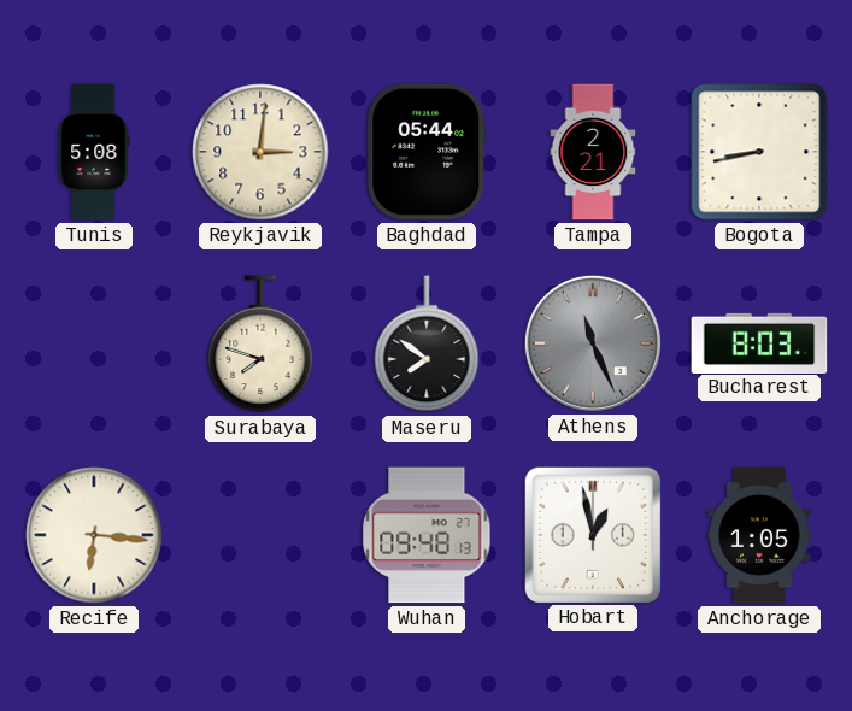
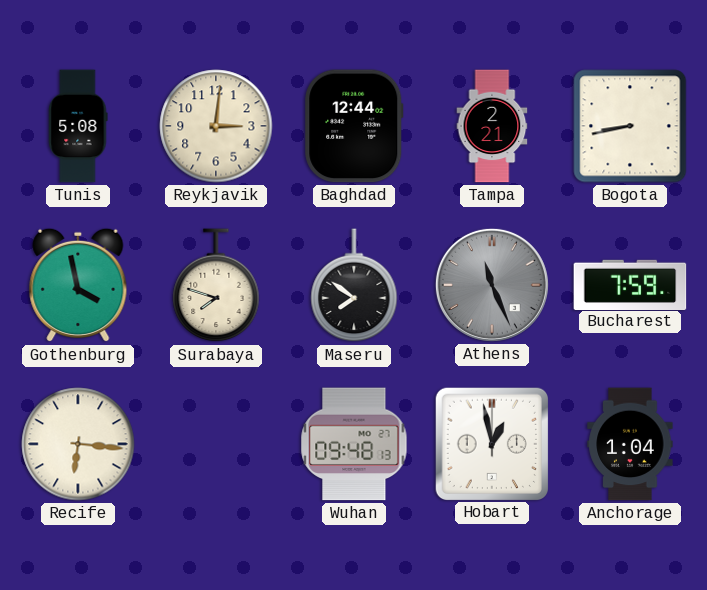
Baghdad: 05:44 -> 12:44 (354, 126)
Gothenburg: none -> 3:58 (78, 285)
Bucharest: 8:03 -> 7:59 (630, 284)
Anchorage: 1:05 -> 1:04 (630, 444)
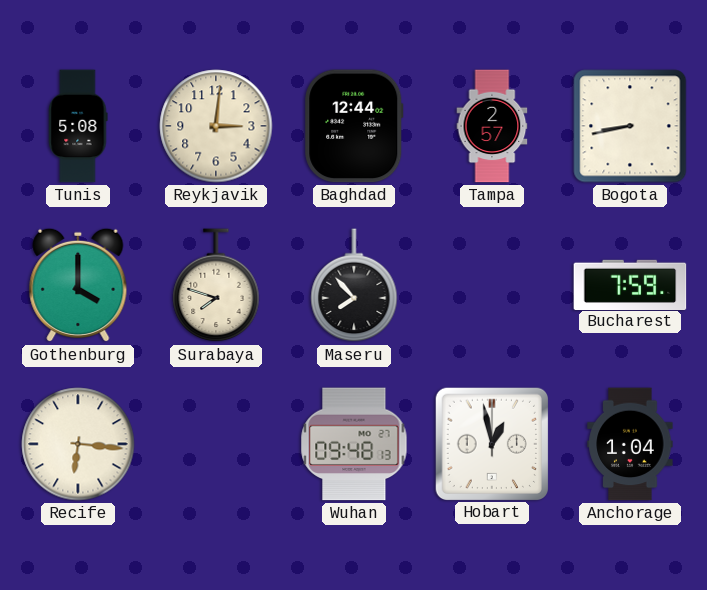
Tampa: 2:21 -> 2:57 (492, 126)
Gothenburg: 3:58 -> 4:00 (78, 285)
Maseru: 7:51 -> 7:53 (354, 286)
Athens: 11:26 -> none (492, 285)
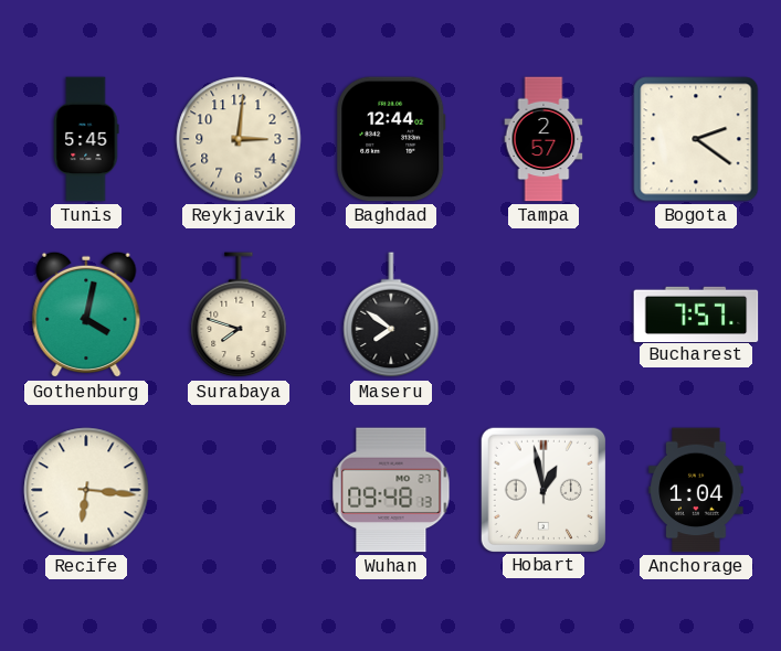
Tunis: 5:08 -> 5:45 (86, 139)
Bogota: 8:43 -> 2:21 (696, 139)
Gothenburg: 4:00 -> 4:02 (86, 314)
Maseru: 7:53 -> 7:51 (391, 316)
Bucharest: 7:59 -> 7:57 (696, 313)
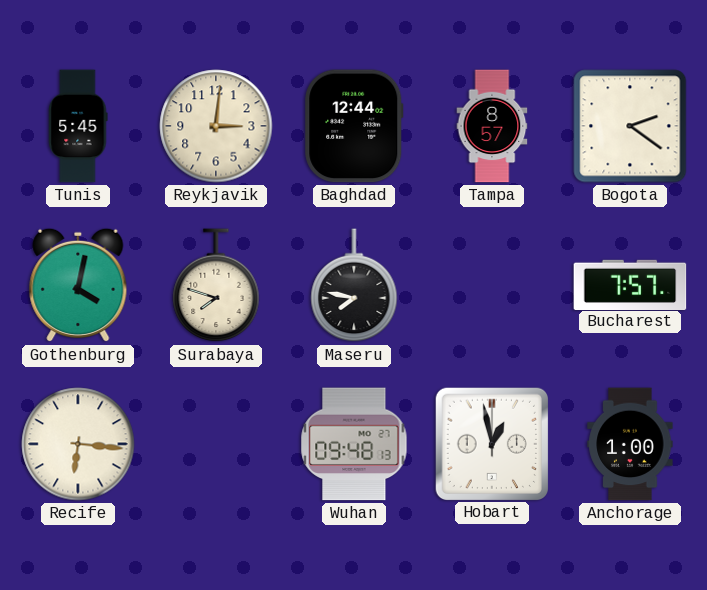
Tampa: 2:57 -> 8:57 (492, 126)
Maseru: 7:51 -> 7:47 (354, 286)
Anchorage: 1:04 -> 1:00 (630, 444)
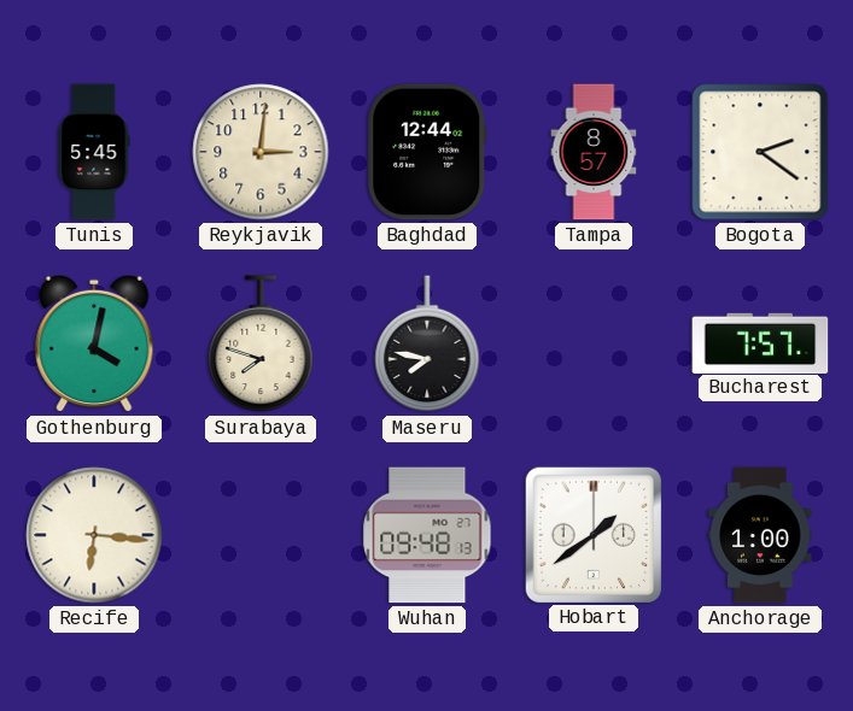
Hobart: 12:58 -> 1:39 (592, 534)
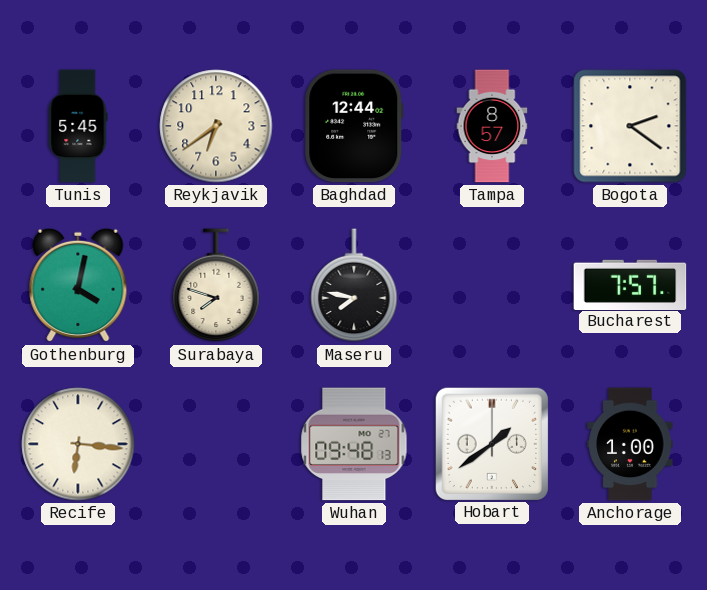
Reykjavik: 3:01 -> 6:39 (216, 126)
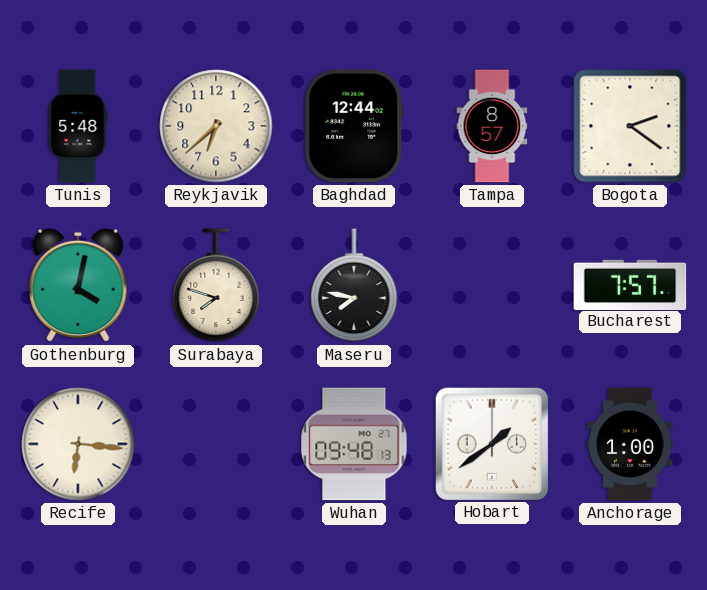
Tunis: 5:45 -> 5:48 (78, 126)
Reykjavik: 6:39 -> 6:38 (216, 126)
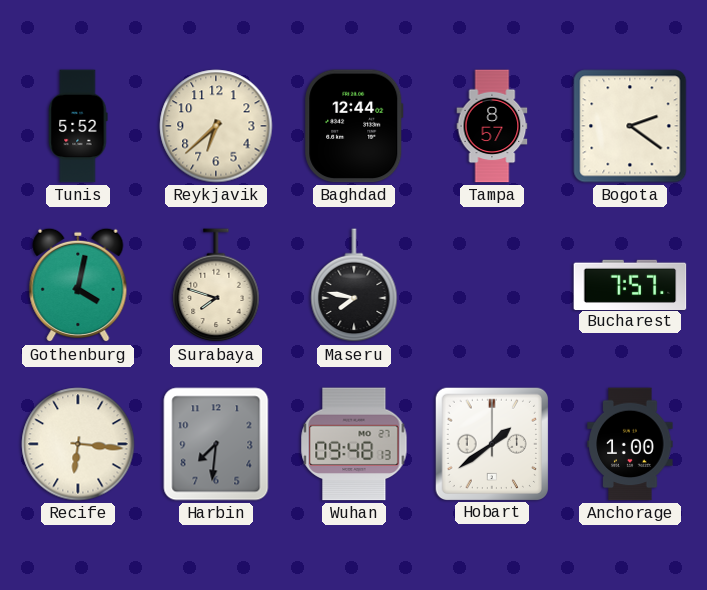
Tunis: 5:48 -> 5:52 (78, 126)
Harbin: none -> 7:31 (216, 444)
